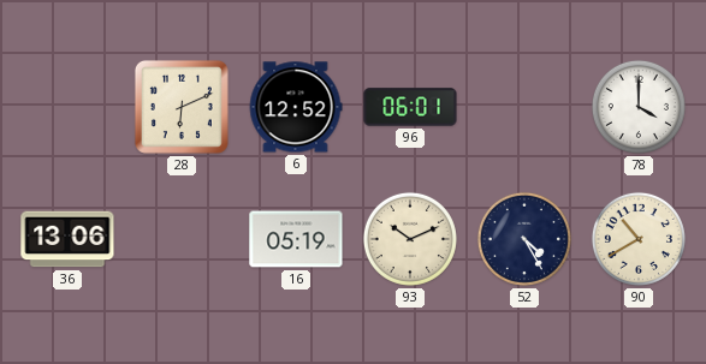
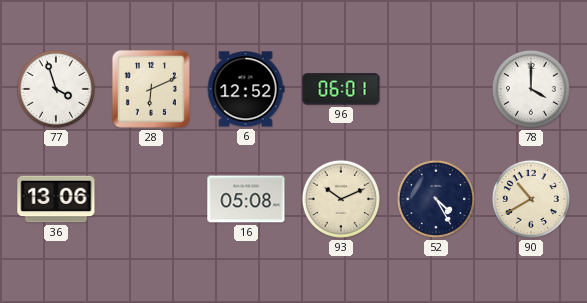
77: none -> 3:57 (56, 89)
16: 05:19 -> 05:08 (246, 199)
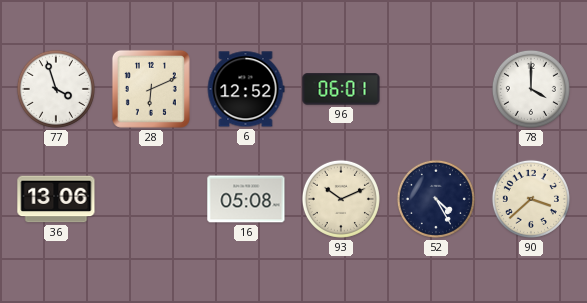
90: 10:40 -> 3:38 (531, 199)
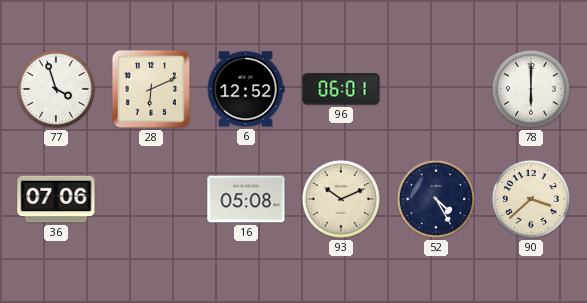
78: 4:00 -> 6:00 (531, 89)
36: 13:06 -> 07:06 (56, 199)
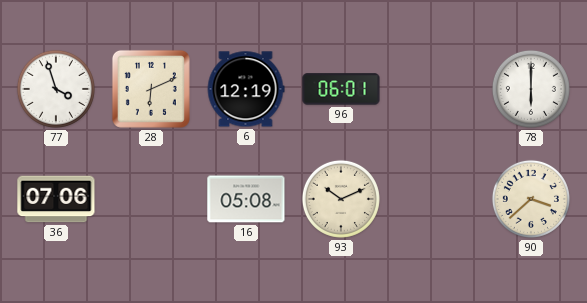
6: 12:52 -> 12:19 (246, 89)
52: 4:25 -> none (436, 199)
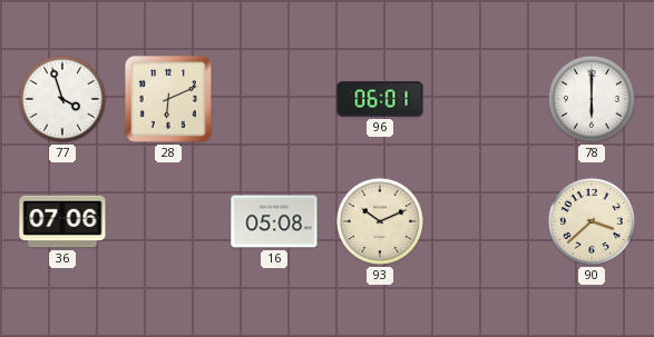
6: 12:19 -> none (246, 89)
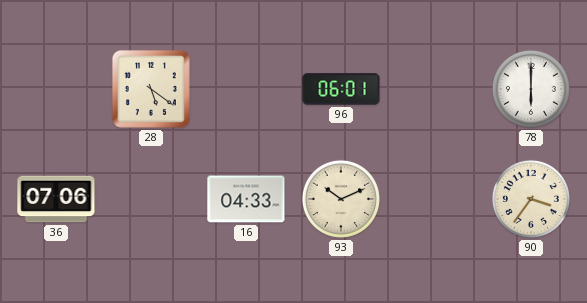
77: 3:57 -> none (62, 99)
28: 6:11 -> 5:21 (151, 89)
16: 05:08 -> 04:33 (246, 199)
90: 3:38 -> 3:36 (531, 199)
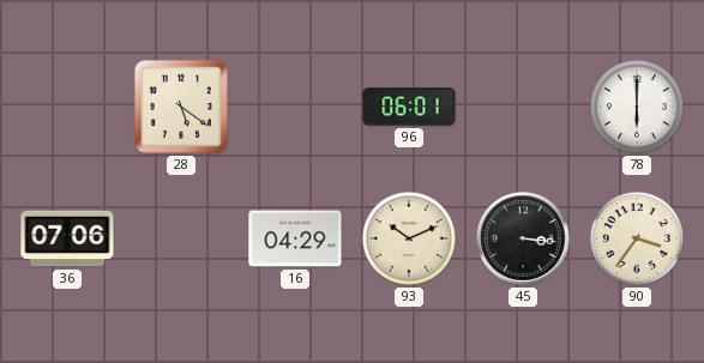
16: 04:33 -> 04:29 (295, 238)
45: none -> 3:16 (523, 238)
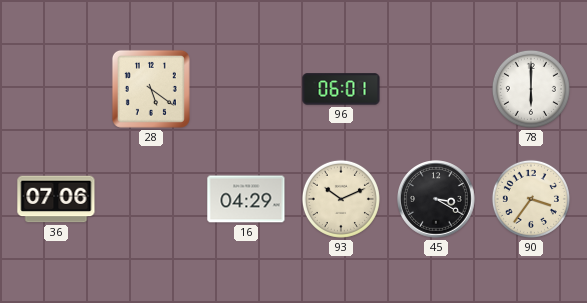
45: 3:16 -> 3:20 (436, 199)
